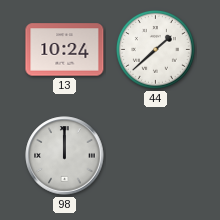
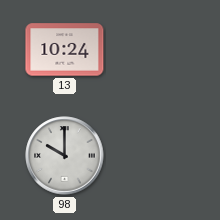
44: 1:38 -> none (155, 49)
98: 12:00 -> 10:00 (65, 156)
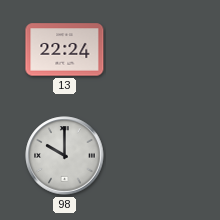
13: 10:24 -> 22:24 (65, 50)
